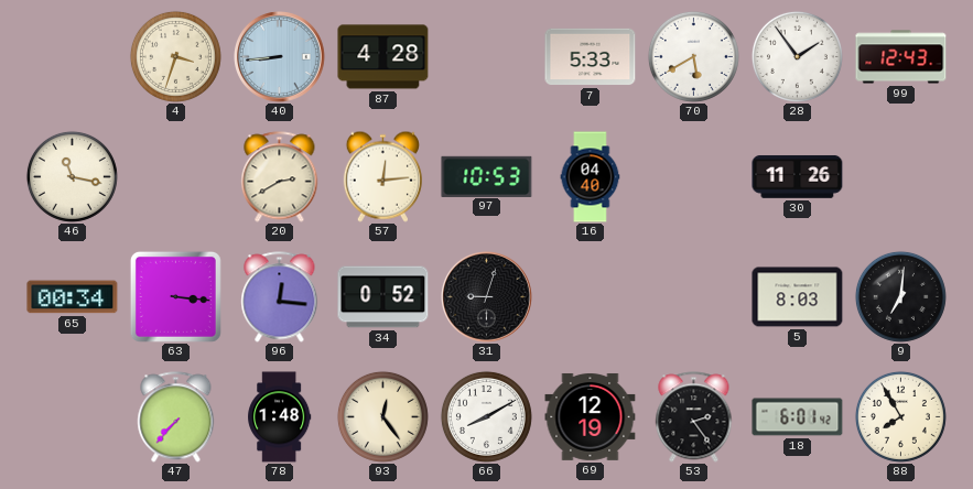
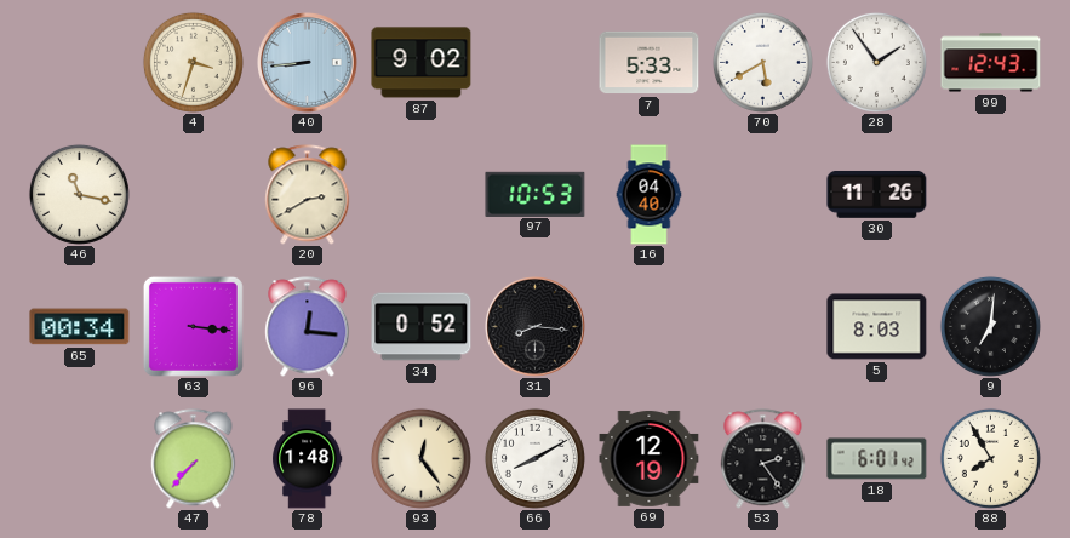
87: 4:28 -> 9:02 (422, 63)
57: 12:14 -> none (382, 176)
31: 9:03 -> 8:16 (536, 327)
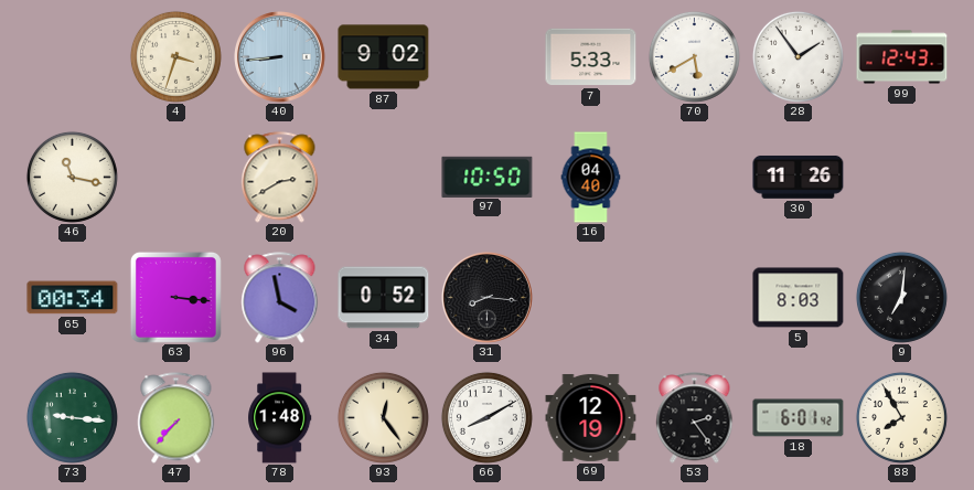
97: 10:53 -> 10:50 (488, 177)
96: 12:16 -> 3:58 (280, 298)
73: none -> 9:16 (72, 417)
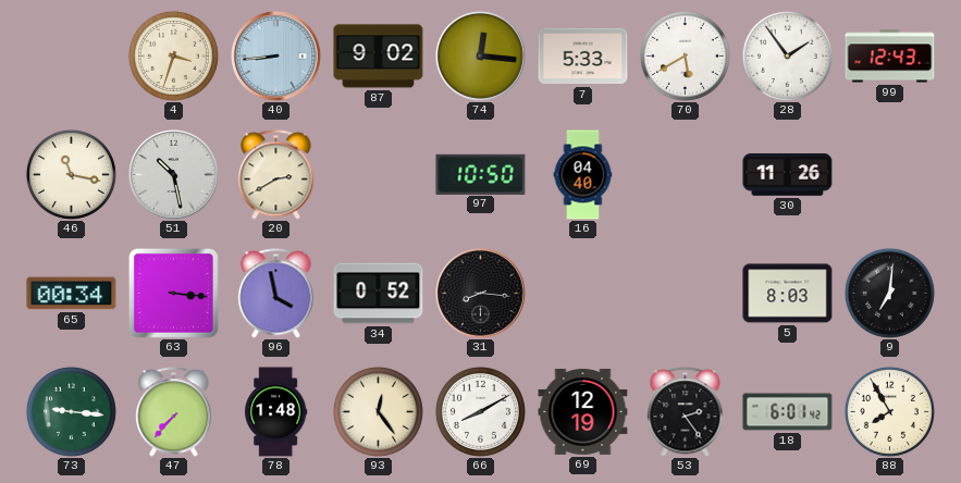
74: none -> 12:16 (481, 57)
51: none -> 10:28 (174, 175)
